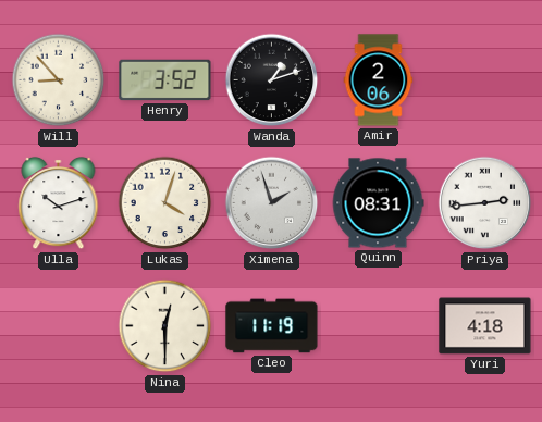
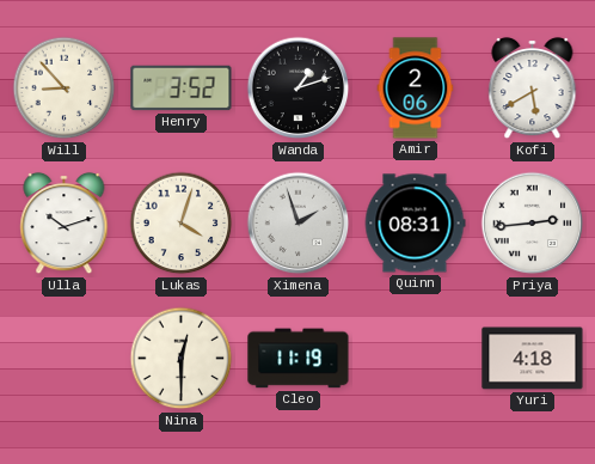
Kofi: none -> 5:40 (533, 88)
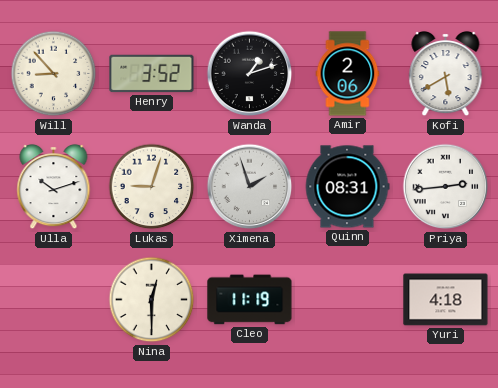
Lukas: 4:03 -> 9:03 (152, 187)
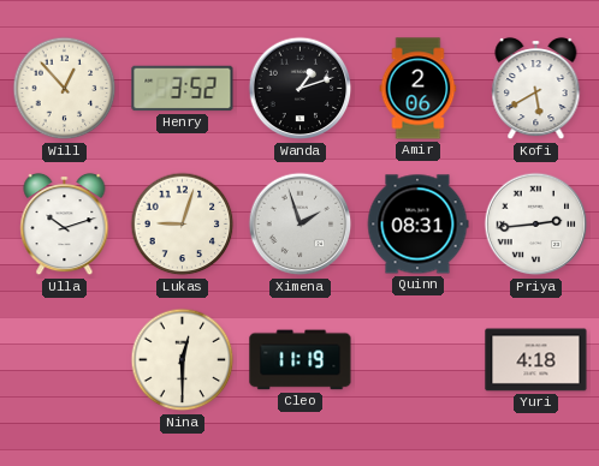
Will: 8:53 -> 12:53 (65, 89)
